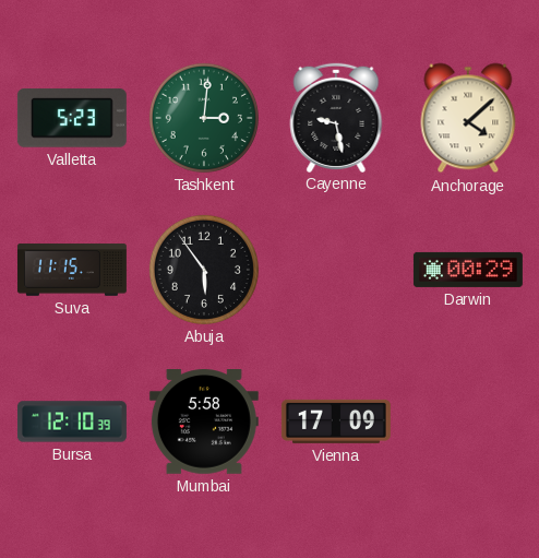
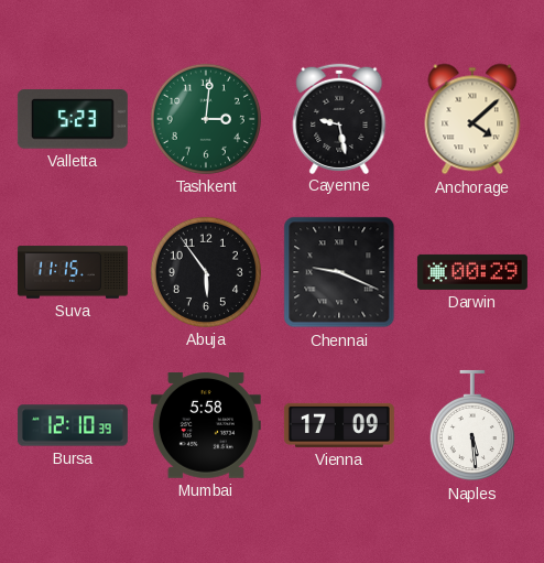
Chennai: none -> 9:19 (339, 272)
Naples: none -> 5:29 (472, 425)
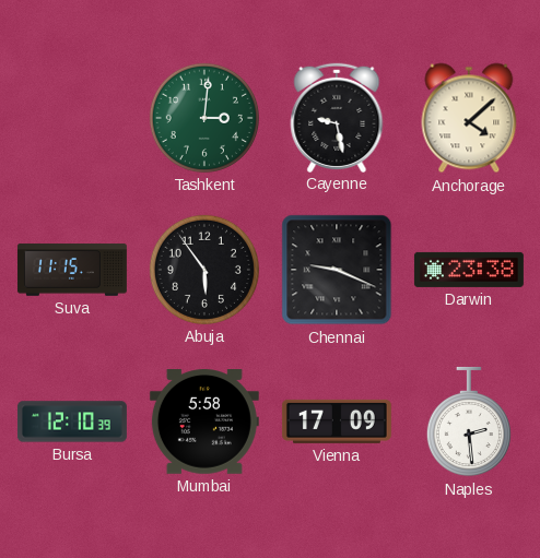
Valletta: 5:23 -> none (73, 119)
Darwin: 00:29 -> 23:38 (469, 270)
Naples: 5:29 -> 2:29 (469, 422)
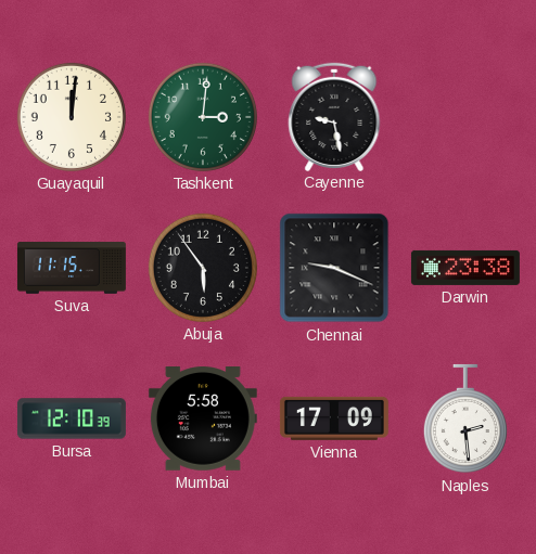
Guayaquil: none -> 12:01 (72, 117)
Anchorage: 4:08 -> none (469, 118)
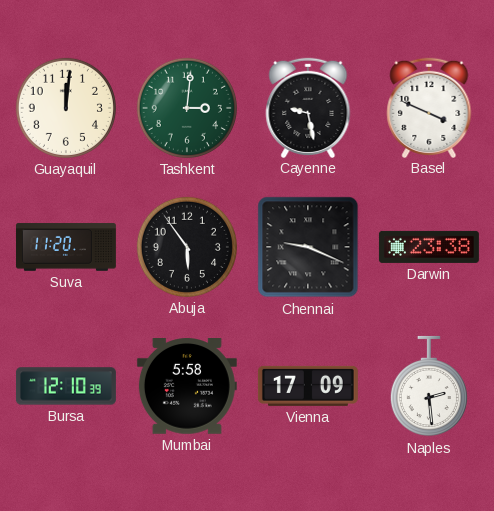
Basel: none -> 3:49 (429, 107)
Suva: 11:15 -> 11:20 (66, 247)
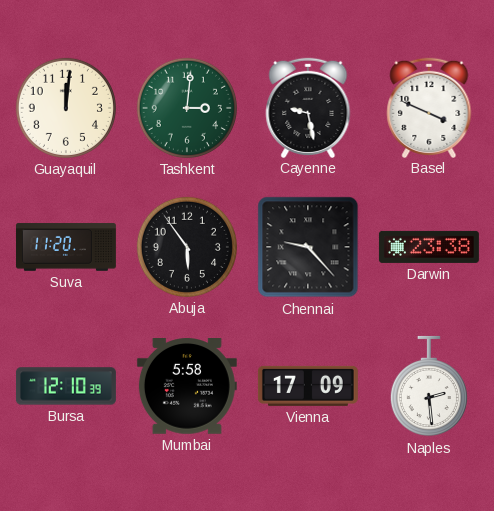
Chennai: 9:19 -> 9:23 (308, 247)
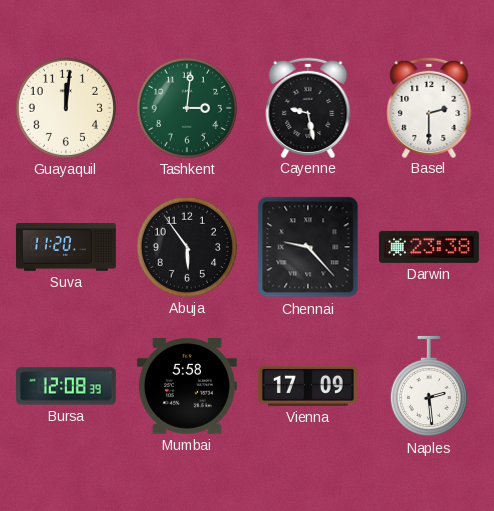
Basel: 3:49 -> 2:30 (429, 107)
Bursa: 12:10 -> 12:08 (66, 386)
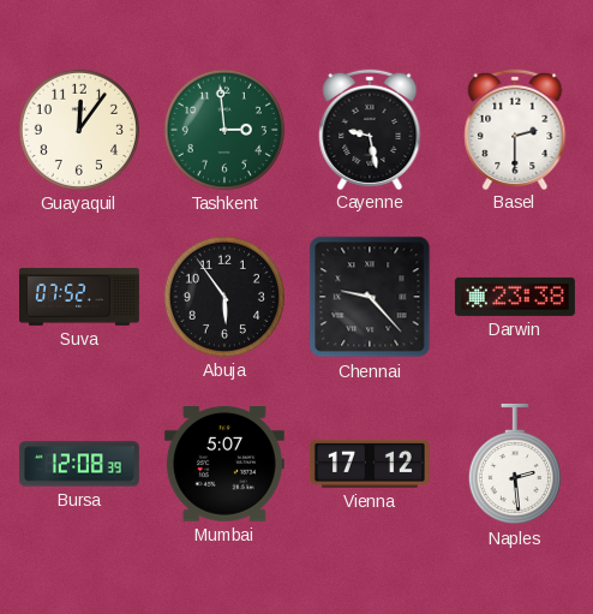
Guayaquil: 12:01 -> 12:06 (79, 130)
Tashkent: 3:01 -> 2:59 (224, 130)
Suva: 11:20 -> 07:52 (79, 297)
Mumbai: 5:58 -> 5:07 (224, 465)
Vienna: 17:09 -> 17:12 (370, 464)
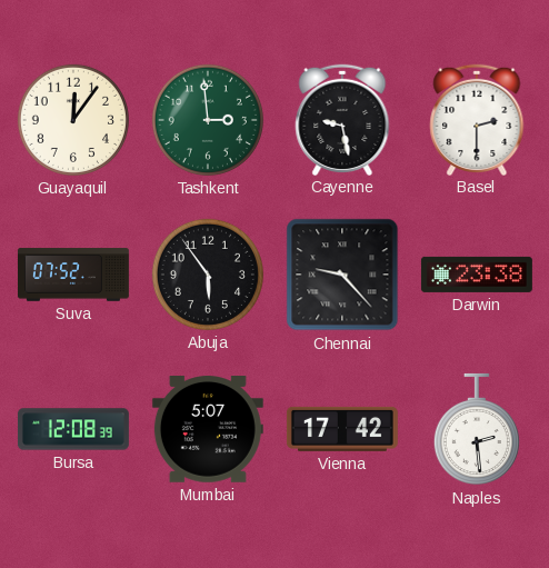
Vienna: 17:12 -> 17:42 (342, 429)
